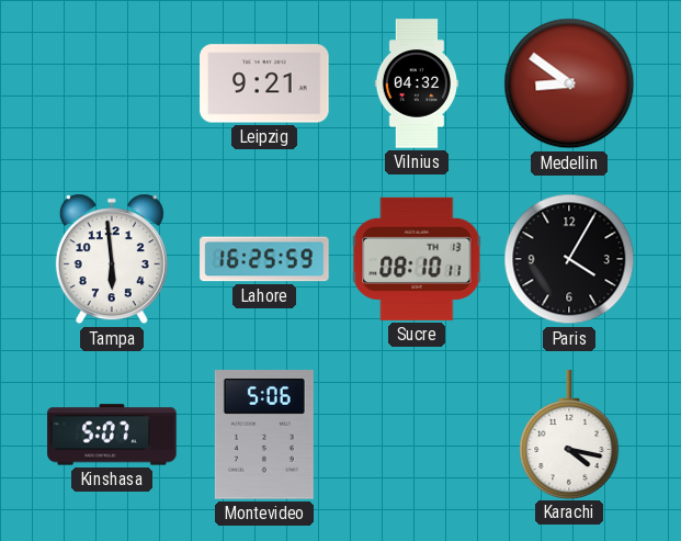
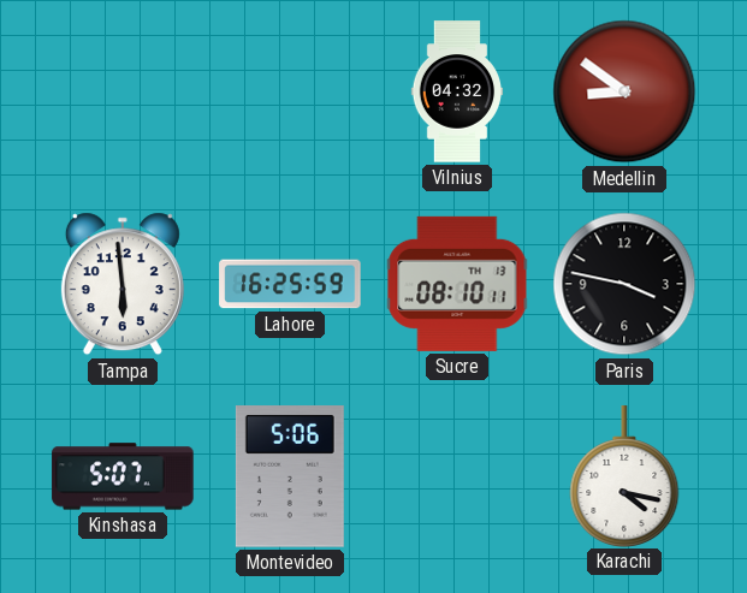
Leipzig: 9:21 -> none (264, 83)
Paris: 4:05 -> 3:47 (624, 284)
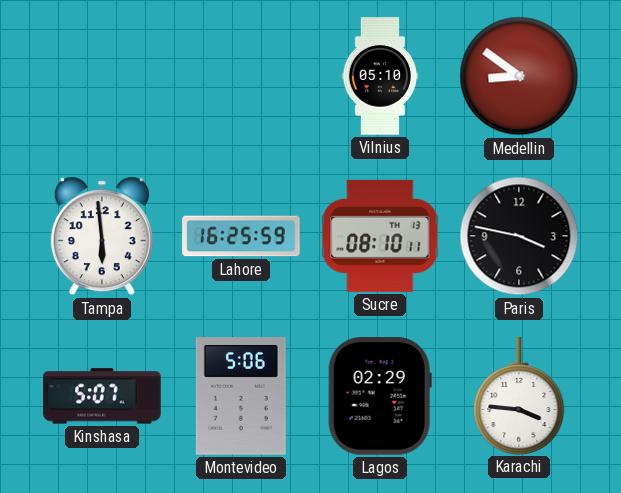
Vilnius: 04:32 -> 05:10 (380, 76)
Lagos: none -> 02:29 (380, 396)
Karachi: 4:17 -> 3:46 (519, 396)
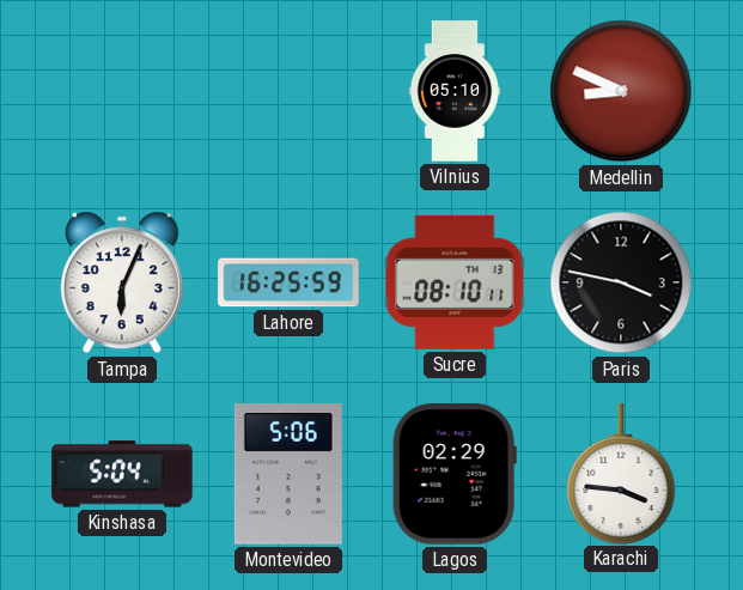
Medellin: 8:51 -> 8:49 (621, 91)
Tampa: 5:59 -> 6:04 (122, 282)
Kinshasa: 5:07 -> 5:04 (122, 474)
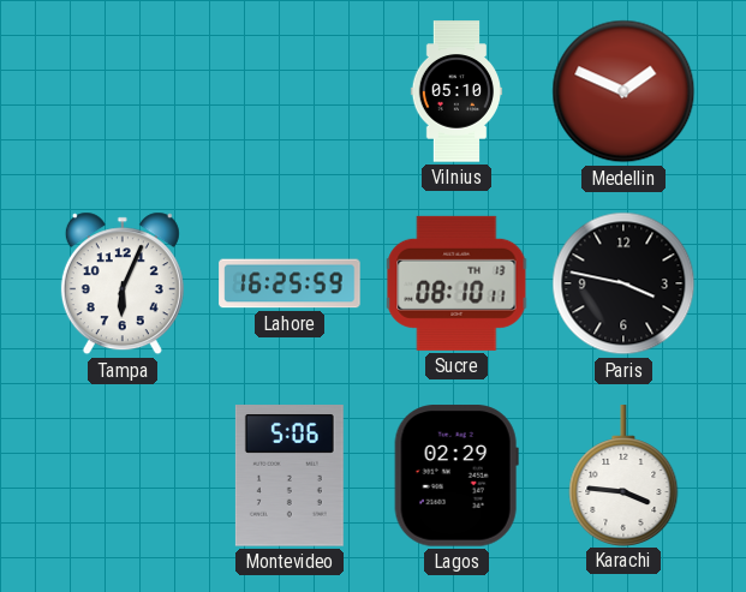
Medellin: 8:49 -> 1:49 (623, 91)
Kinshasa: 5:04 -> none (122, 474)
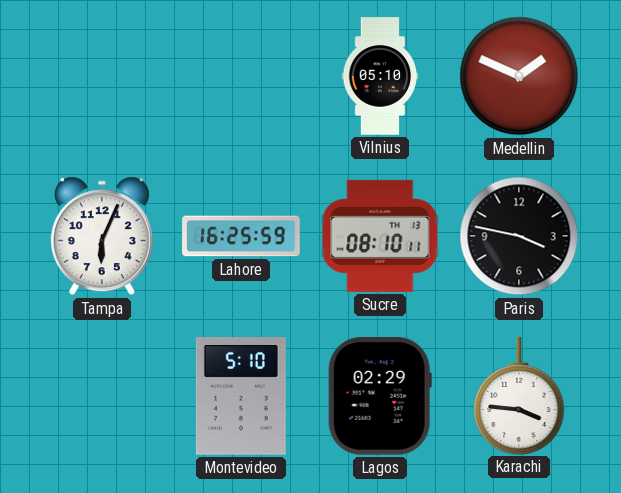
Montevideo: 5:06 -> 5:10 (241, 396)
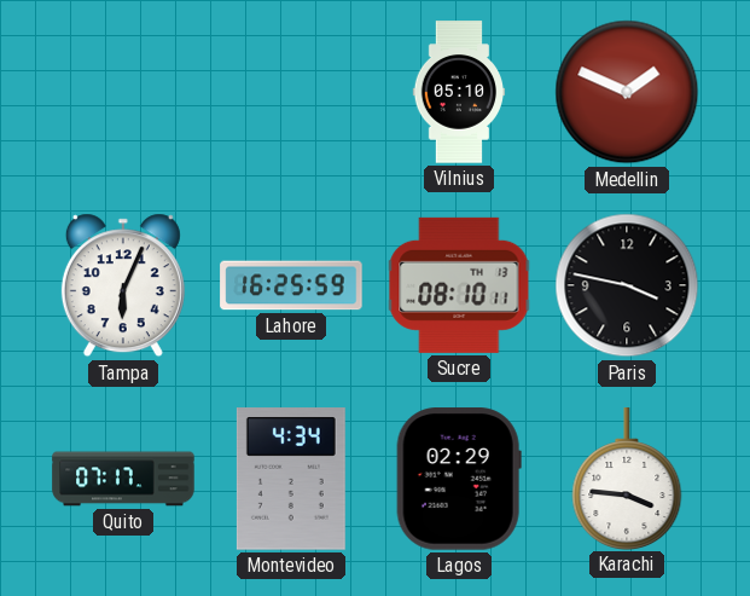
Quito: none -> 07:17 (123, 479)
Montevideo: 5:10 -> 4:34 (291, 479)
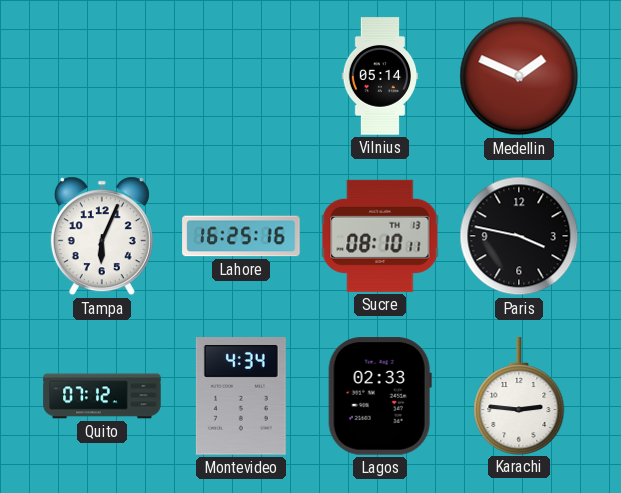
Vilnius: 05:10 -> 05:14 (380, 76)
Lahore: 16:25:59 -> 16:25:16 (241, 236)
Quito: 07:17 -> 07:12 (102, 396)
Lagos: 02:29 -> 02:33 (380, 396)
Karachi: 3:46 -> 2:46 (519, 396)
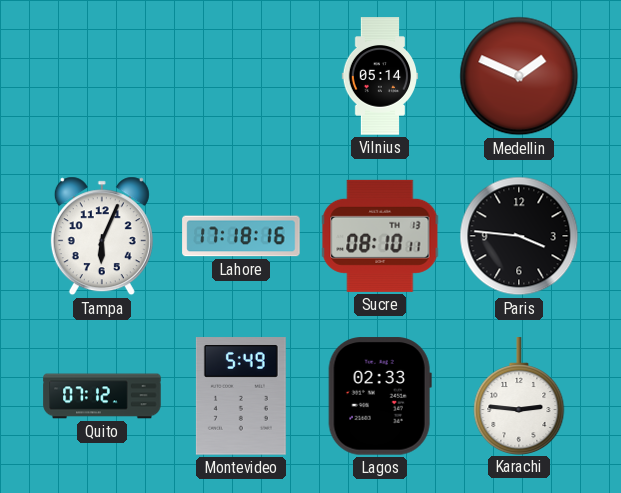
Lahore: 16:25 -> 17:18 (241, 236)
Paris: 3:47 -> 3:46 (519, 236)
Montevideo: 4:34 -> 5:49 (241, 396)
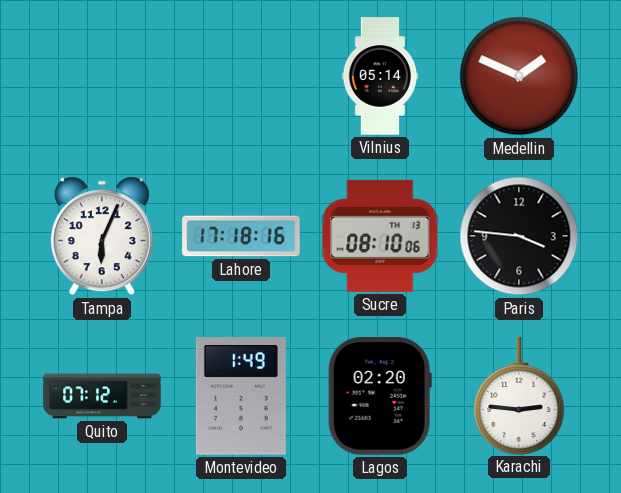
Sucre: 08:10:11 -> 08:10:06 (380, 236)
Montevideo: 5:49 -> 1:49 (241, 396)
Lagos: 02:33 -> 02:20 (380, 396)
